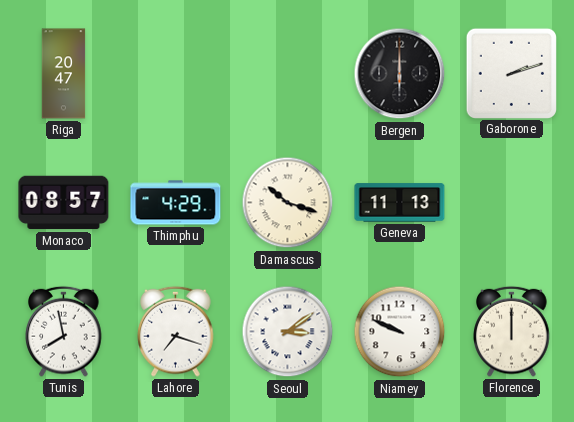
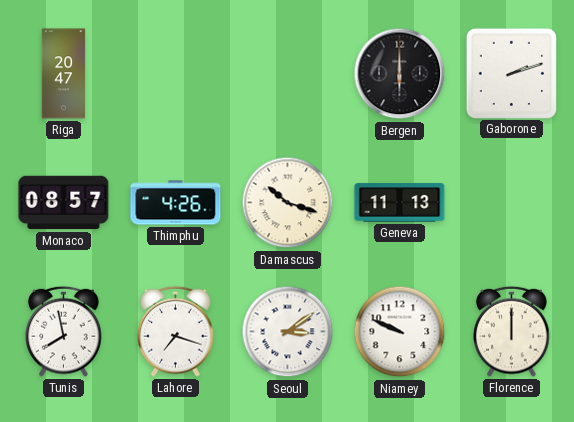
Thimphu: 4:29 -> 4:26 (176, 203)
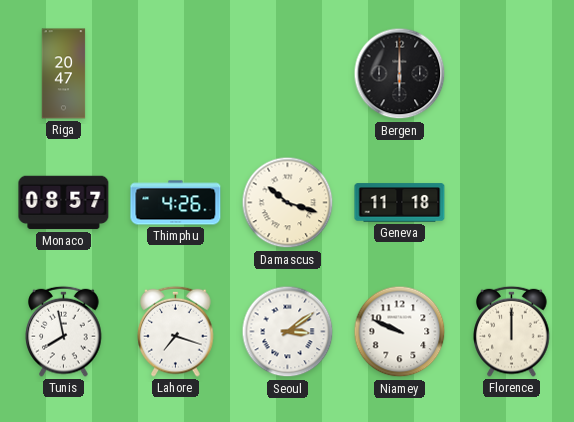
Gaborone: 2:12 -> none (511, 73)
Geneva: 11:13 -> 11:18 (400, 203)
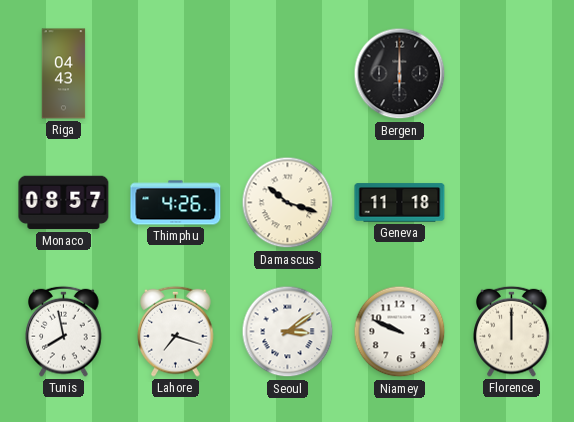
Riga: 20:47 -> 04:43 (64, 74)
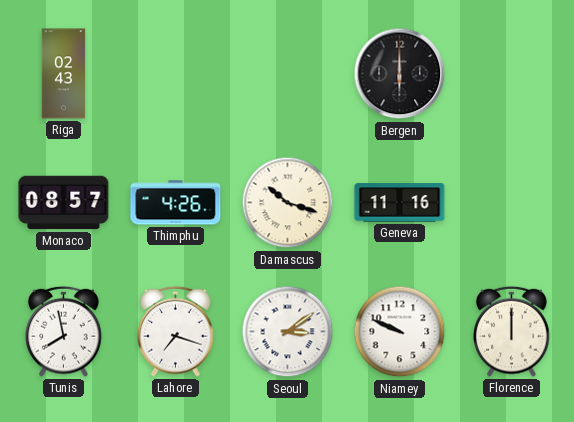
Riga: 04:43 -> 02:43 (64, 74)
Geneva: 11:18 -> 11:16 (400, 203)
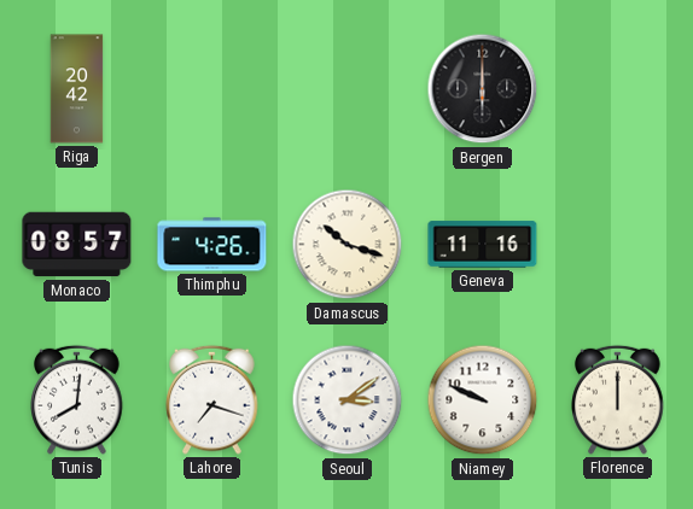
Riga: 02:43 -> 20:42 (77, 89)
Tunis: 7:58 -> 8:01 (77, 399)
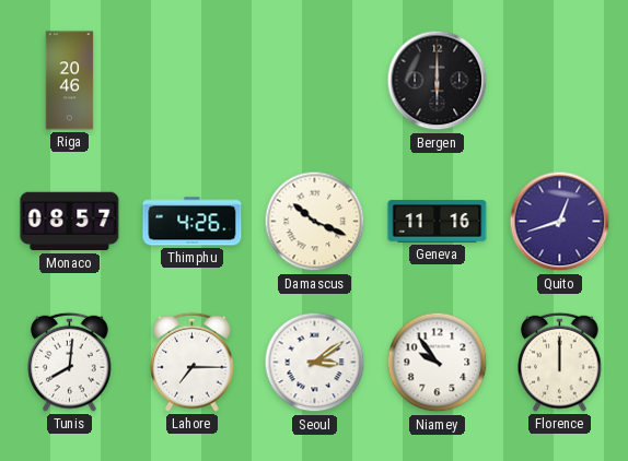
Riga: 20:42 -> 20:46 (70, 81)
Damascus: 10:18 -> 10:19 (315, 222)
Quito: none -> 12:42 (560, 222)
Lahore: 7:18 -> 7:15 (193, 362)
Niamey: 9:49 -> 9:54 (438, 363)
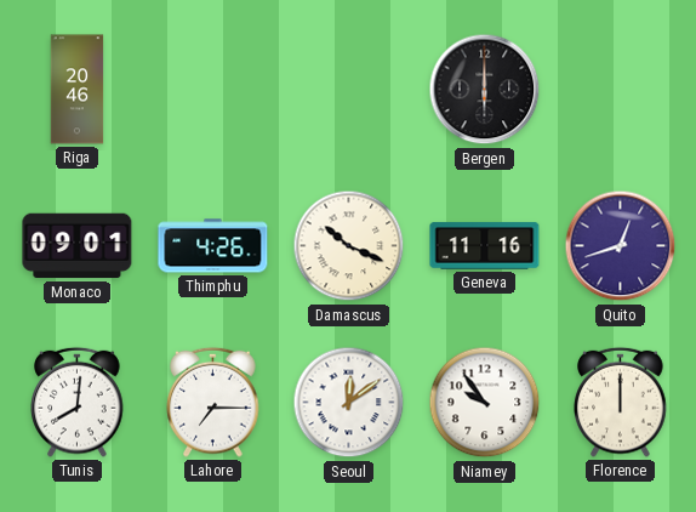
Monaco: 08:57 -> 09:01 (78, 246)
Seoul: 3:09 -> 12:09 (349, 403)
